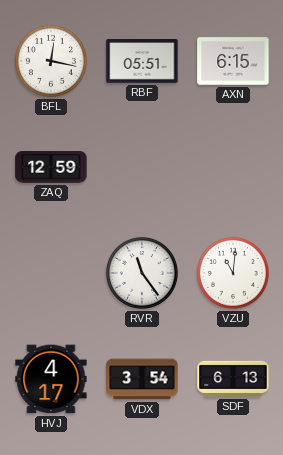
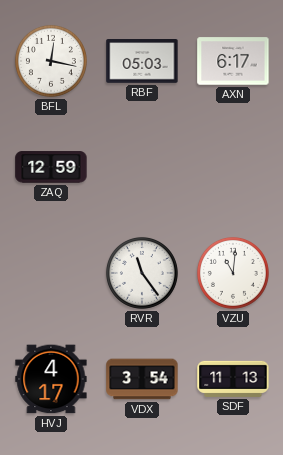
RBF: 05:51 -> 05:03 (142, 62)
AXN: 6:15 -> 6:17 (233, 61)
SDF: 6:13 -> 11:13 (233, 379)
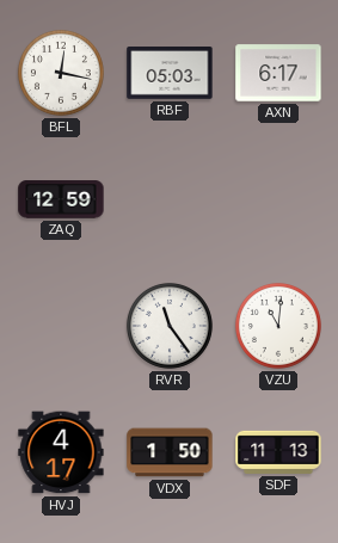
VDX: 3:54 -> 1:50 (170, 452)
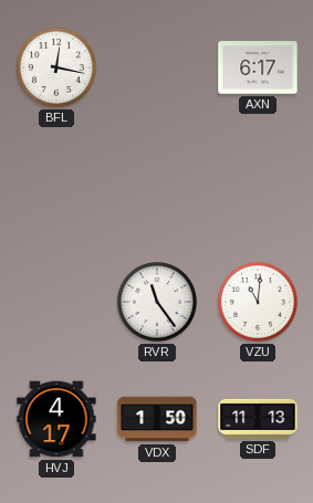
RBF: 05:03 -> none (170, 74)
ZAQ: 12:59 -> none (61, 199)
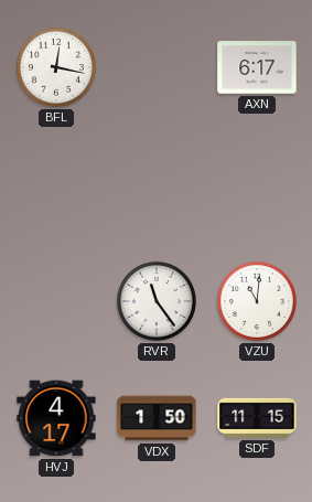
SDF: 11:13 -> 11:15 (257, 418)
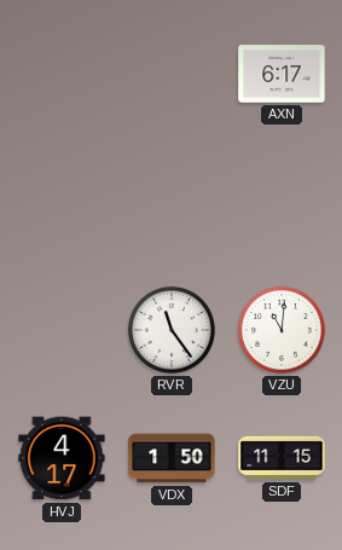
BFL: 12:17 -> none (56, 67)
